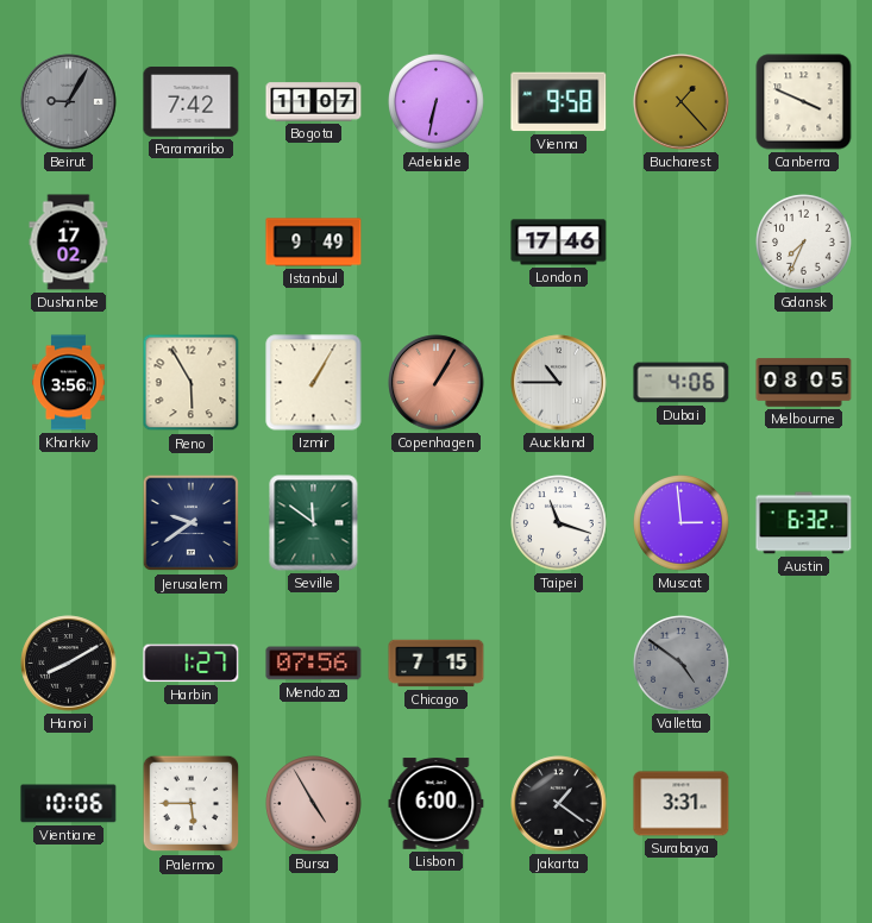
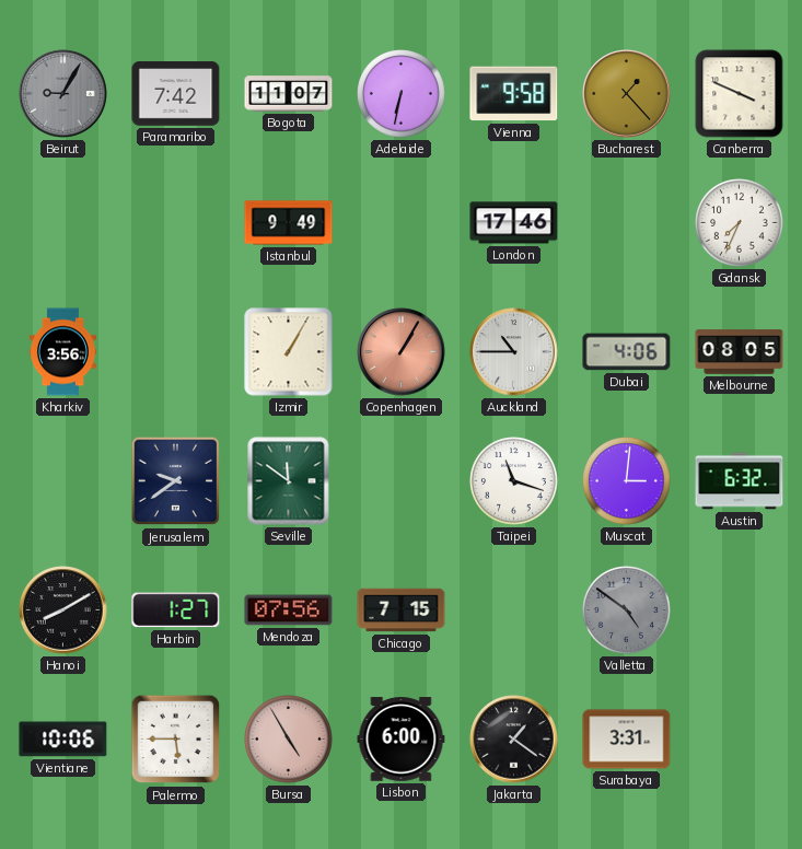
Dushanbe: 17:02 -> none (69, 243)
Reno: 5:55 -> none (192, 383)
Muscat: 2:59 -> 3:01 (627, 481)
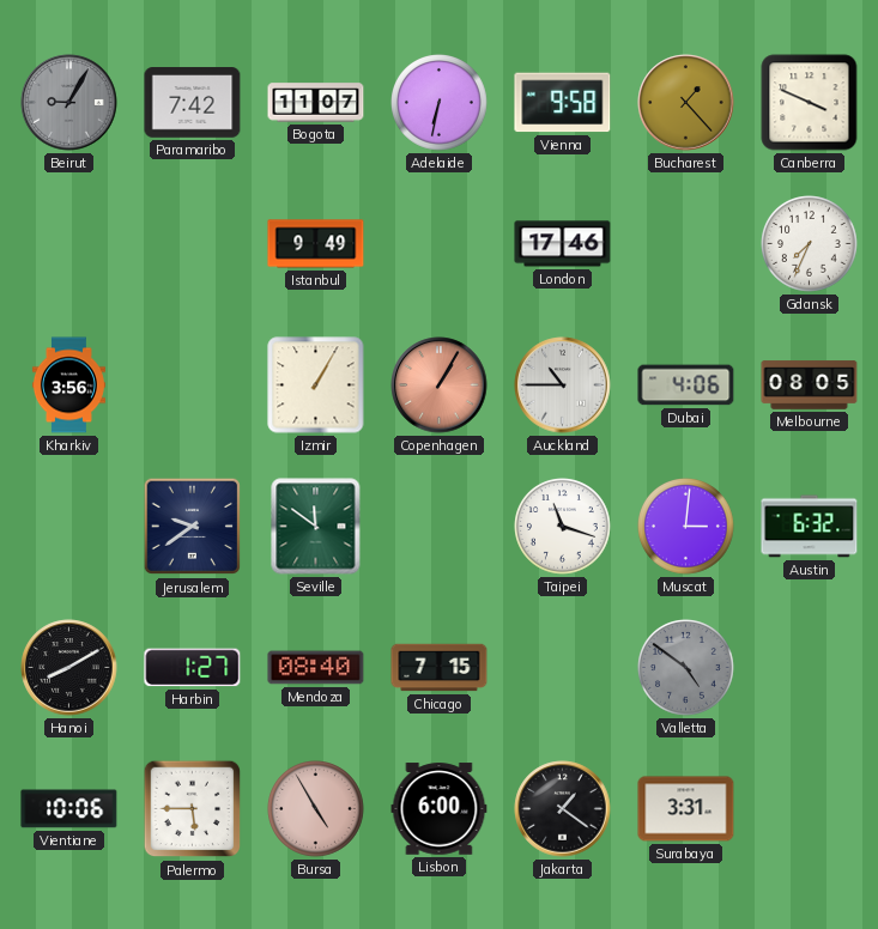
Mendoza: 07:56 -> 08:40 (316, 668)
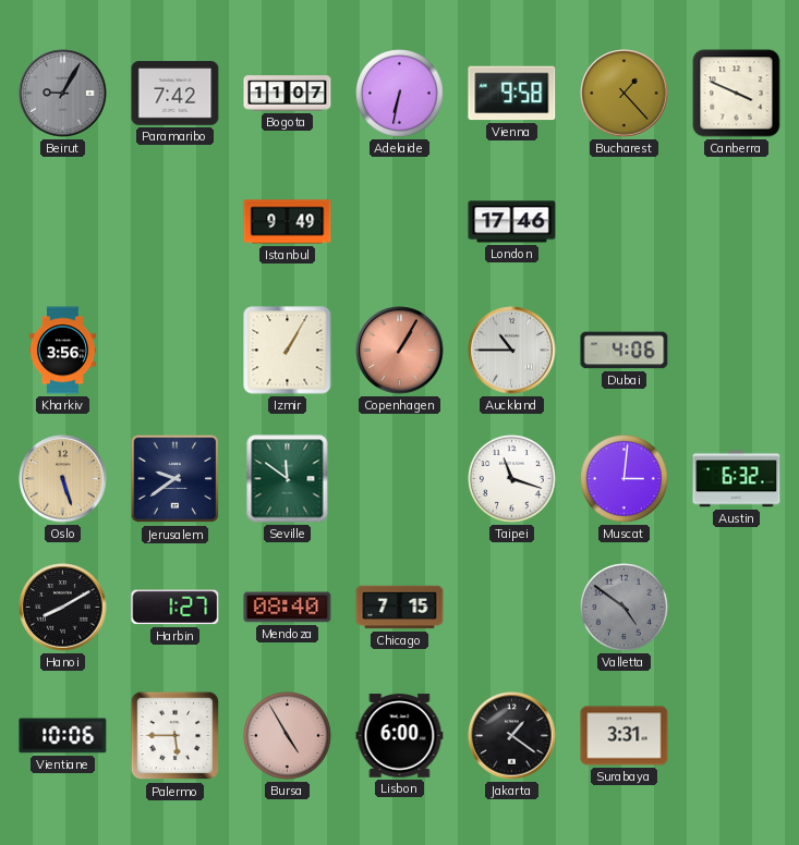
Gdansk: 7:34 -> none (810, 244)
Melbourne: 08:05 -> none (810, 385)
Oslo: none -> 5:27 (63, 479)
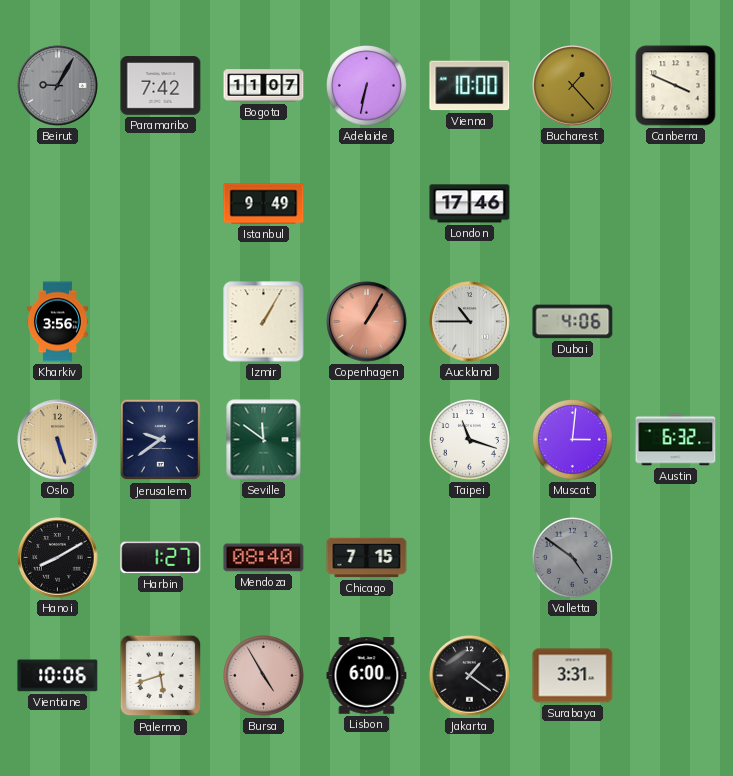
Vienna: 9:58 -> 10:00 (470, 86)
Palermo: 5:45 -> 5:42 (161, 676)
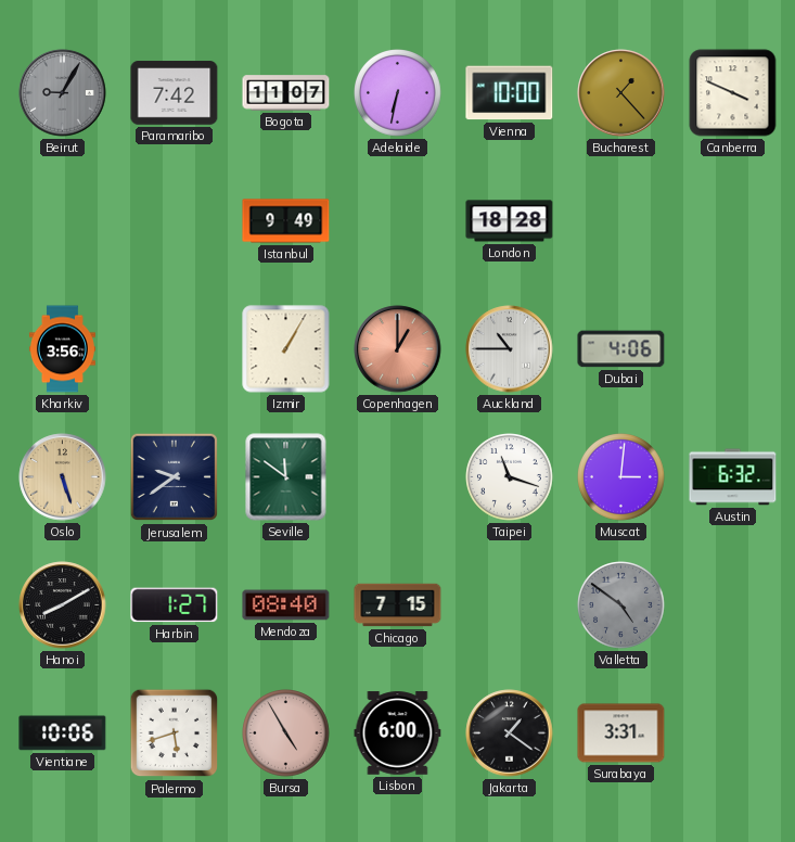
London: 17:46 -> 18:28 (510, 221)
Copenhagen: 1:05 -> 1:00 (398, 349)
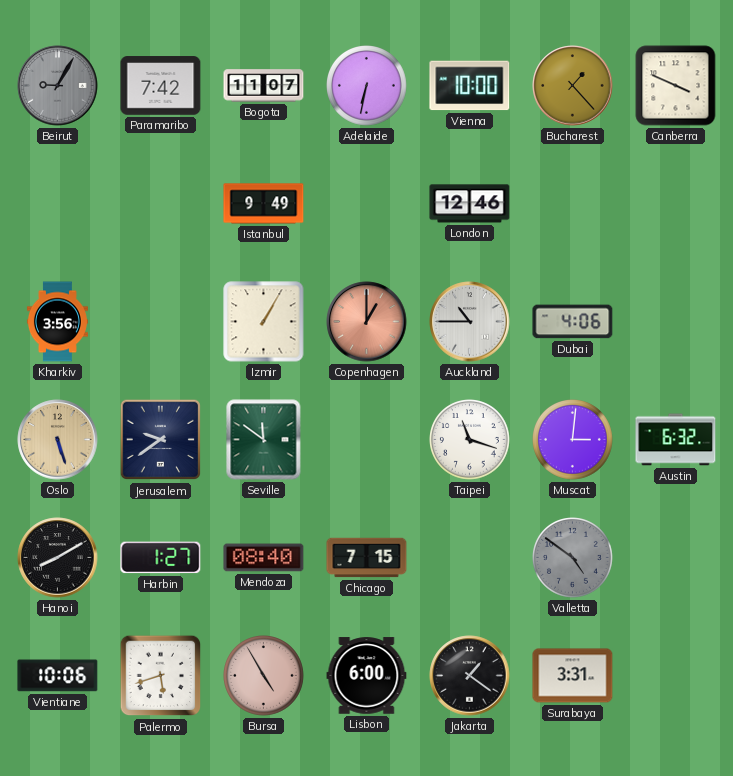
London: 18:28 -> 12:46 (470, 204)
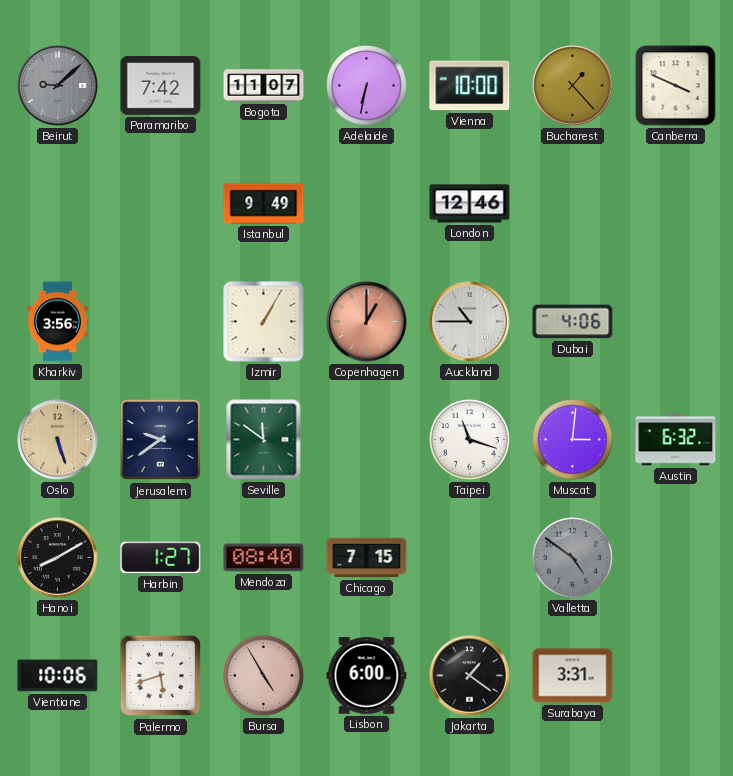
Beirut: 9:05 -> 9:08 (58, 86)
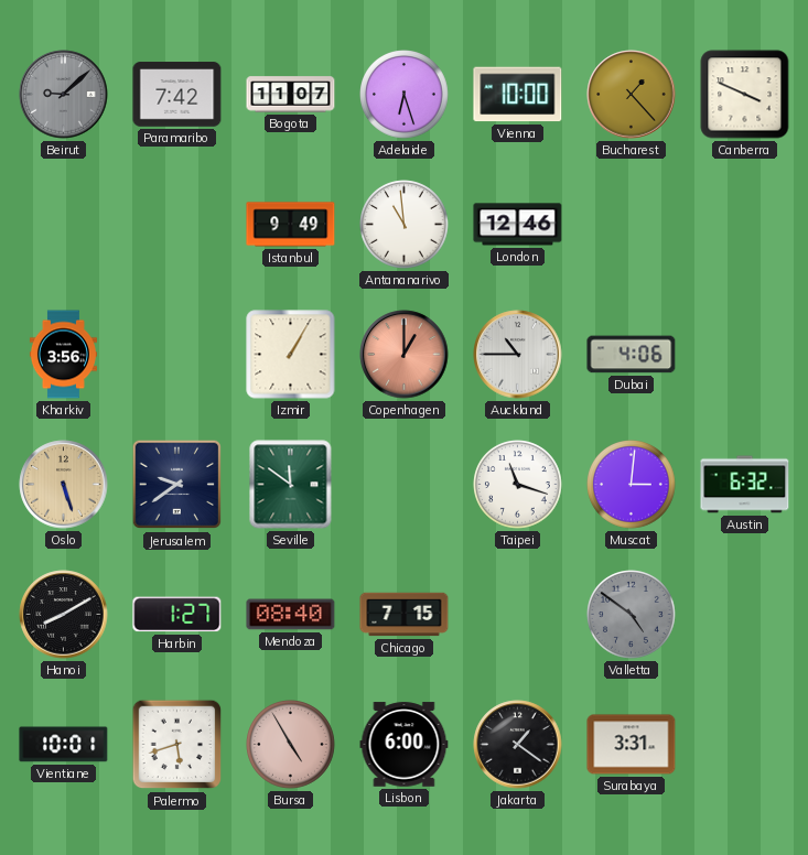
Adelaide: 6:32 -> 6:27 (405, 95)
Antananarivo: none -> 10:59 (405, 225)
Vientiane: 10:06 -> 10:01 (64, 745)
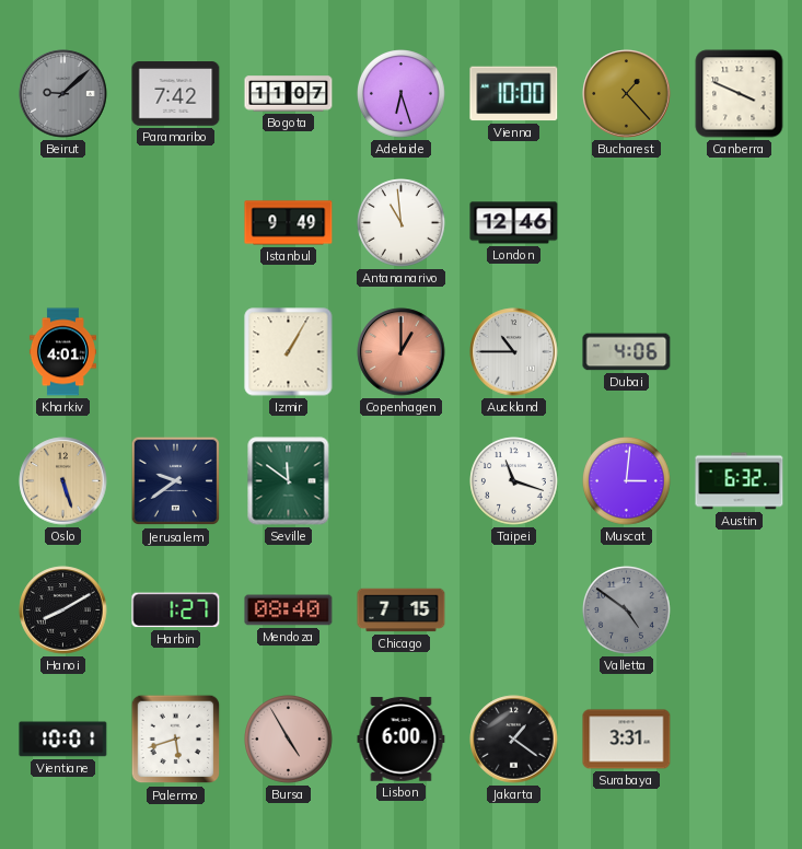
Kharkiv: 3:56 -> 4:01 (62, 352)
